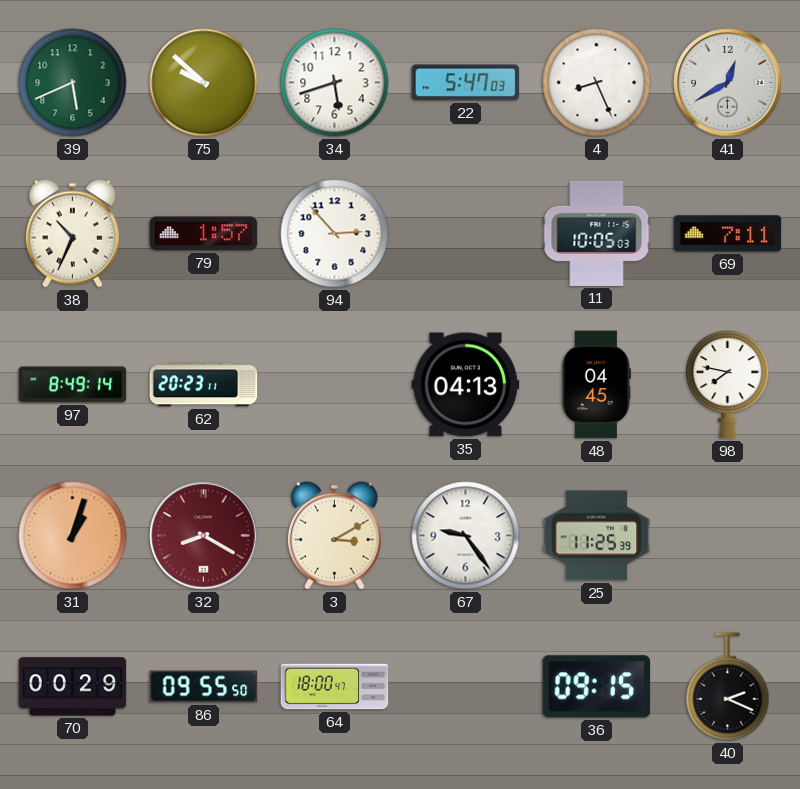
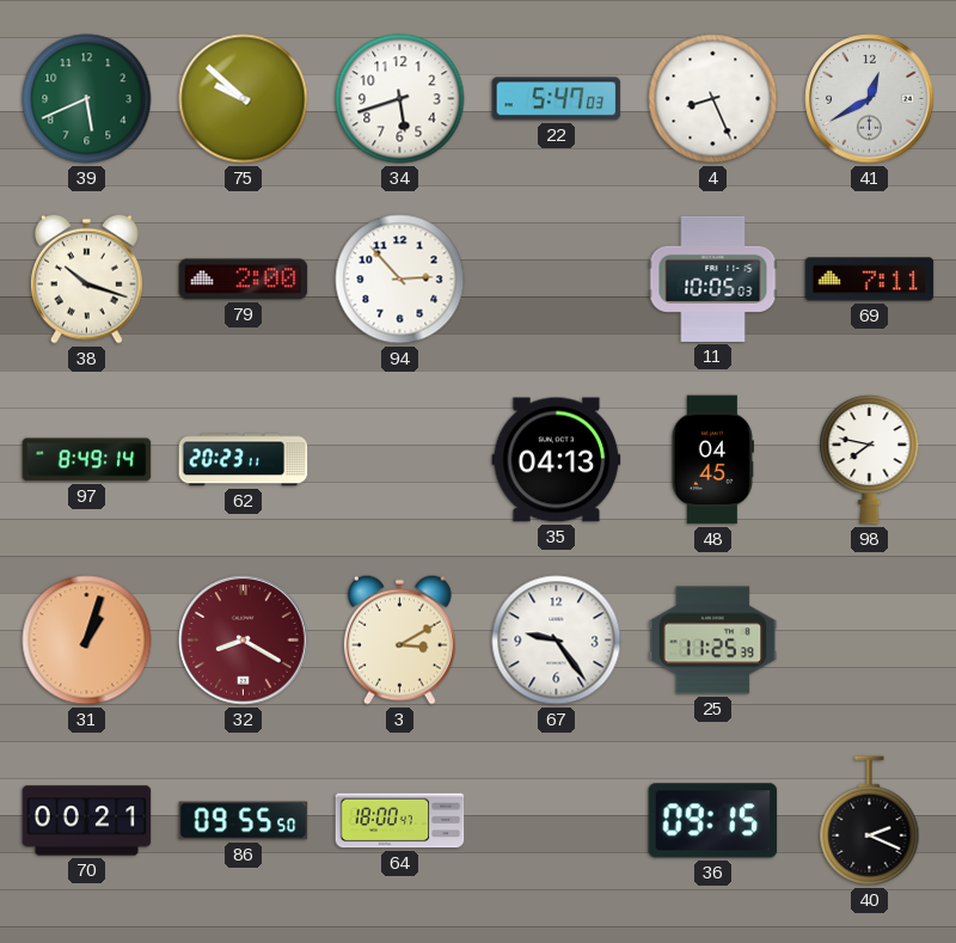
38: 10:34 -> 10:18 (86, 278)
79: 1:57 -> 2:00 (244, 280)
70: 00:29 -> 00:21 (87, 821)
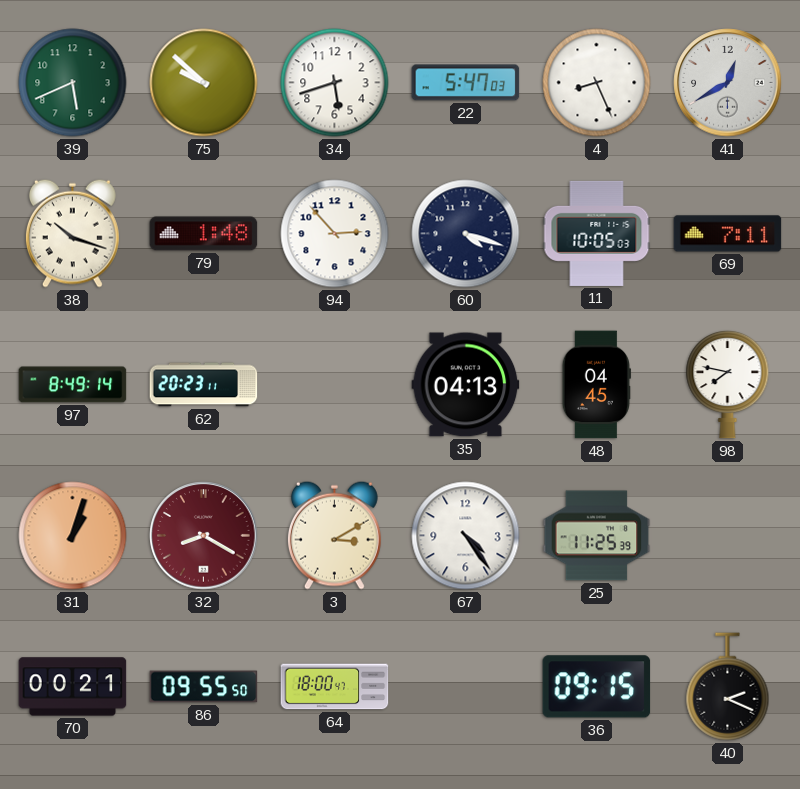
79: 2:00 -> 1:48 (204, 234)
60: none -> 4:18 (466, 234)
67: 9:24 -> 4:24 (466, 536)
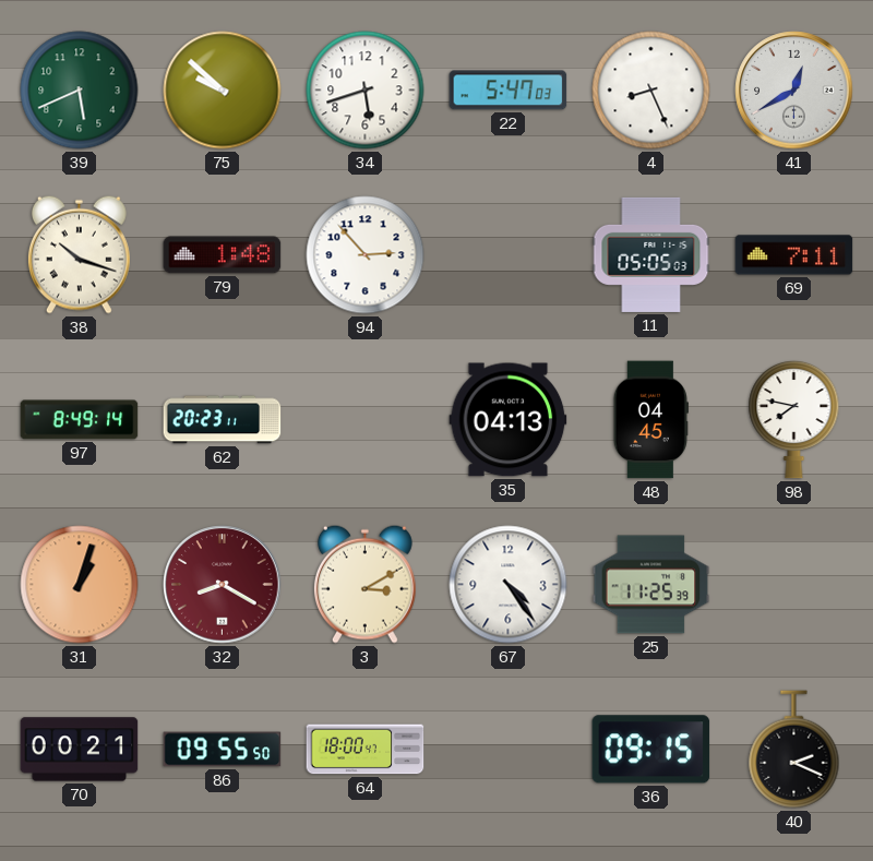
60: 4:18 -> none (466, 234)
11: 10:05 -> 05:05 (651, 254)
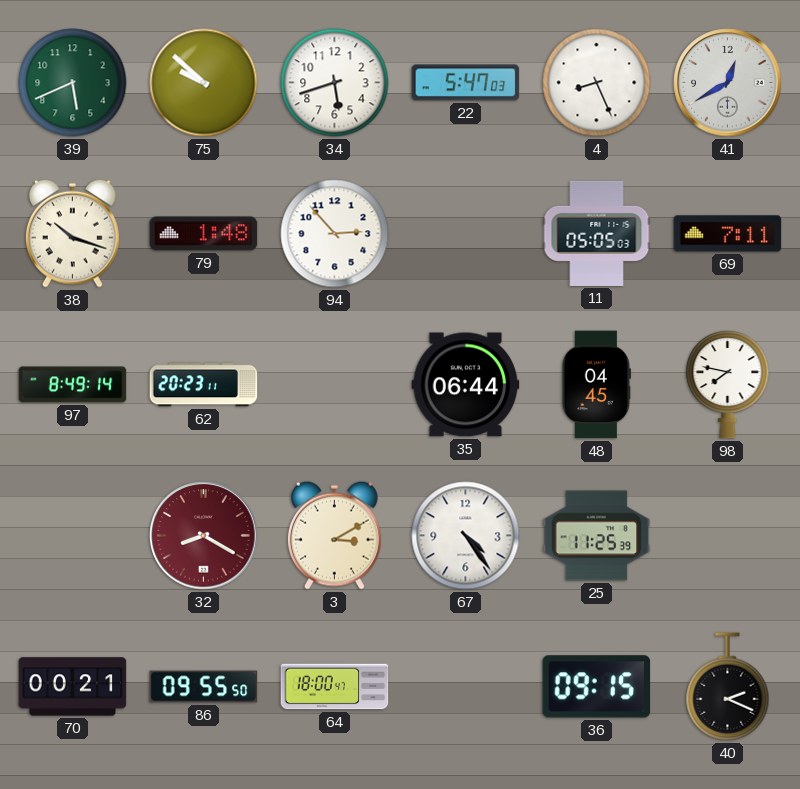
35: 04:13 -> 06:44 (466, 385)
31: 1:03 -> none (80, 585)
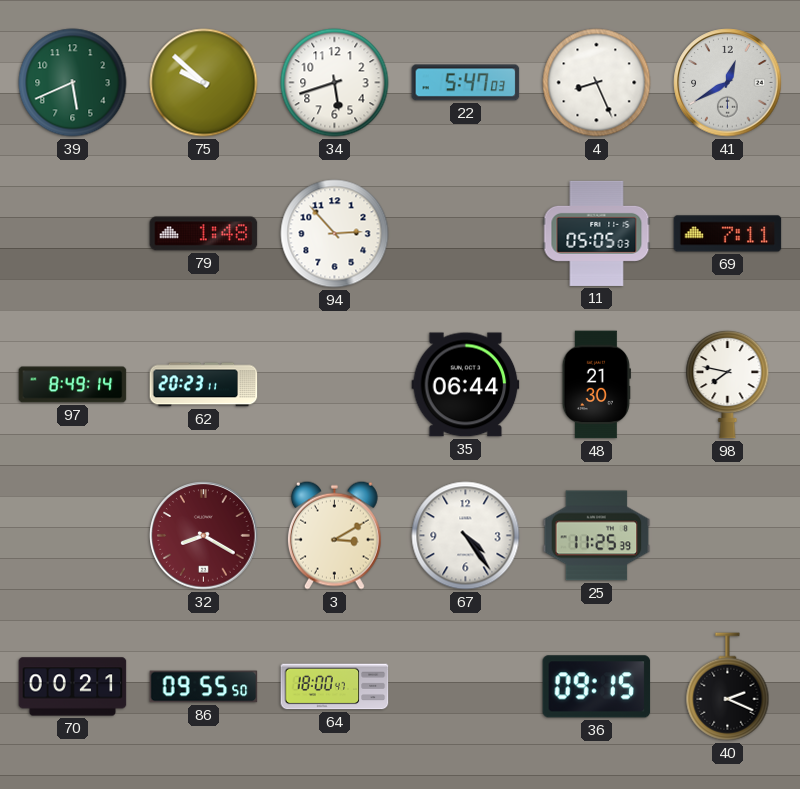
38: 10:18 -> none (72, 233)
48: 04:45 -> 21:30 (596, 385)
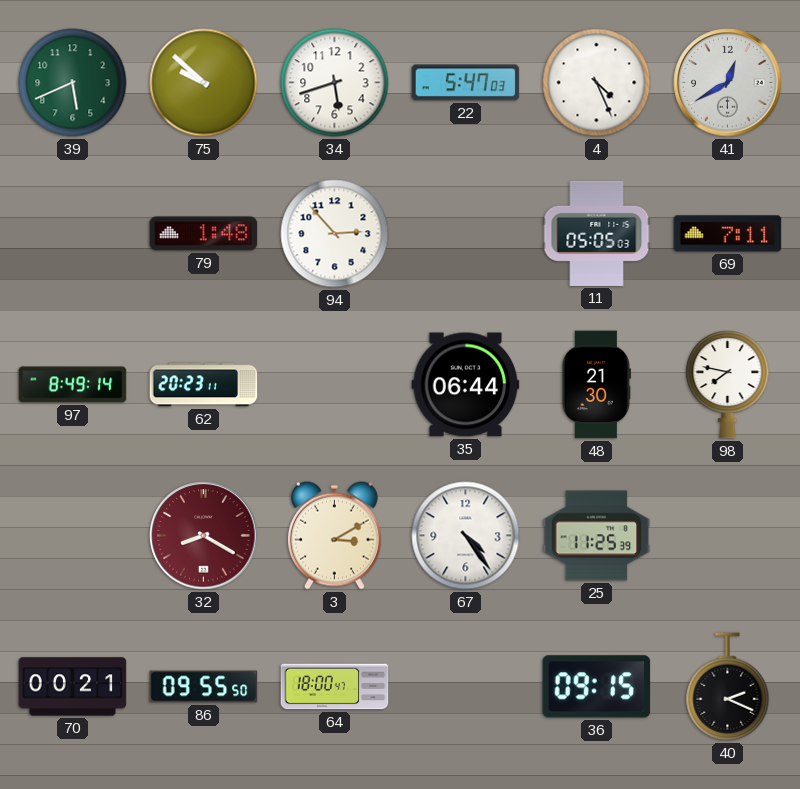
4: 8:26 -> 4:26 (597, 83)
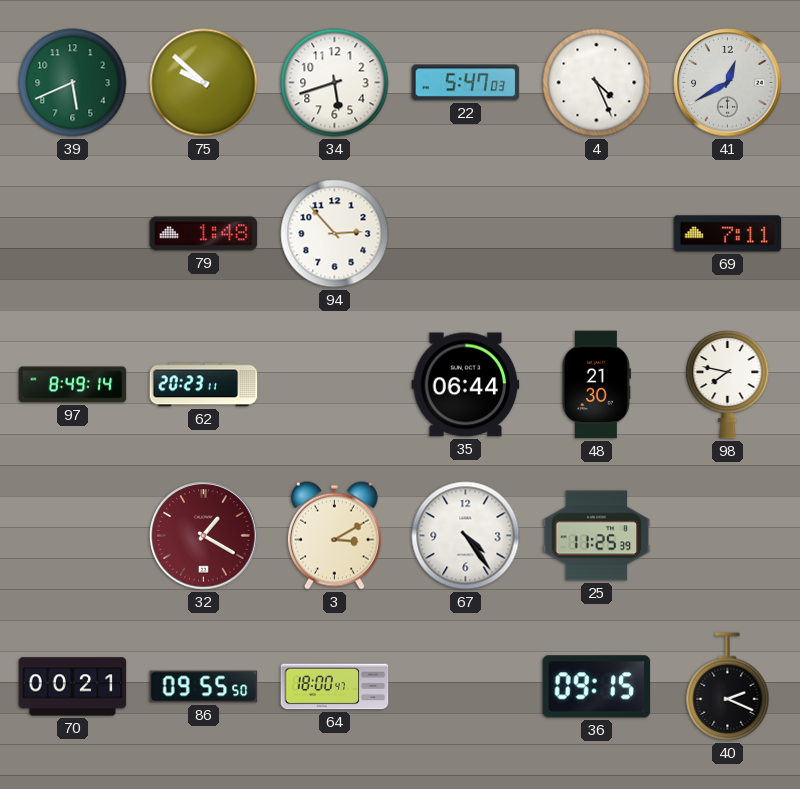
11: 05:05 -> none (597, 233)
32: 8:20 -> 1:20 (204, 536)
